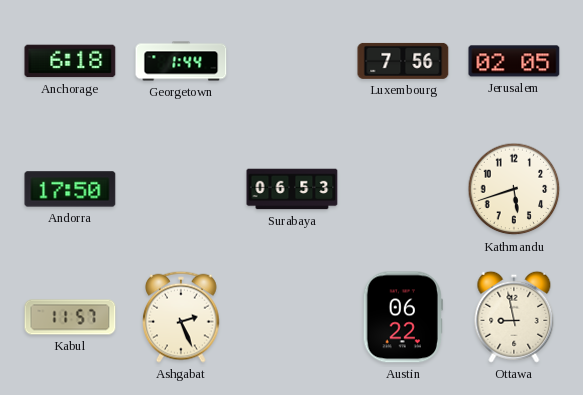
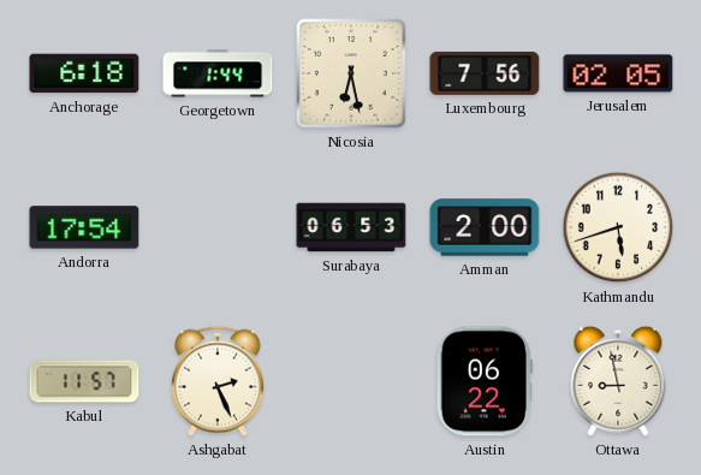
Nicosia: none -> 6:28 (352, 75)
Andorra: 17:50 -> 17:54 (84, 227)
Amman: none -> 2:00 (485, 227)
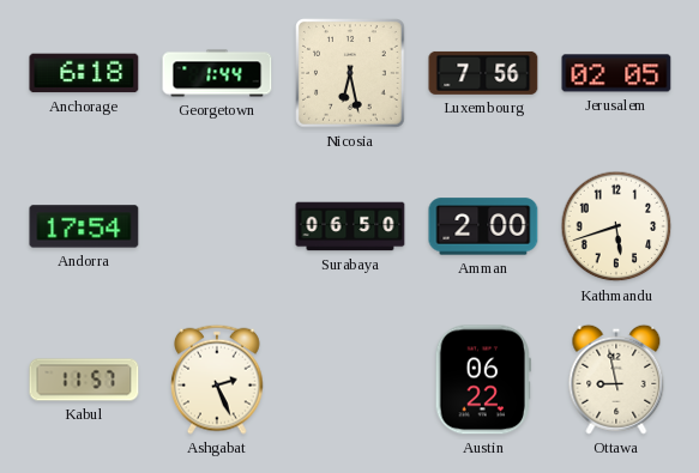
Surabaya: 06:53 -> 06:50 (350, 226)
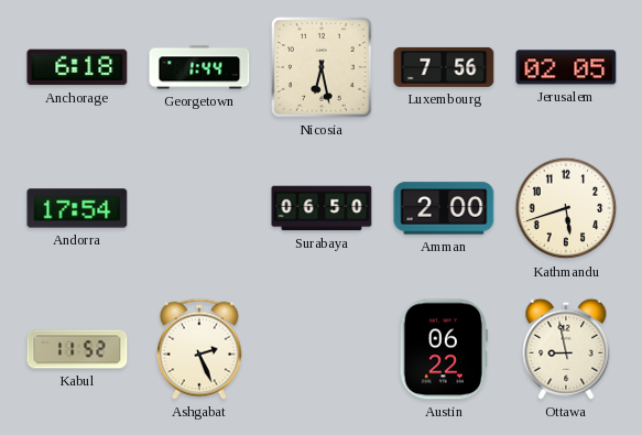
Kabul: 11:57 -> 11:52 (77, 349)
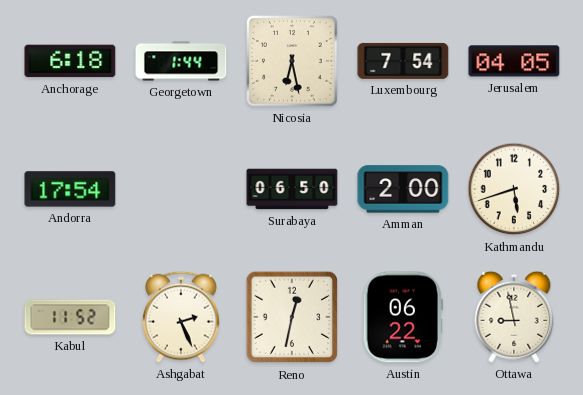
Luxembourg: 7:56 -> 7:54 (403, 61)
Jerusalem: 02:05 -> 04:05 (514, 61)
Reno: none -> 12:32 (292, 317)
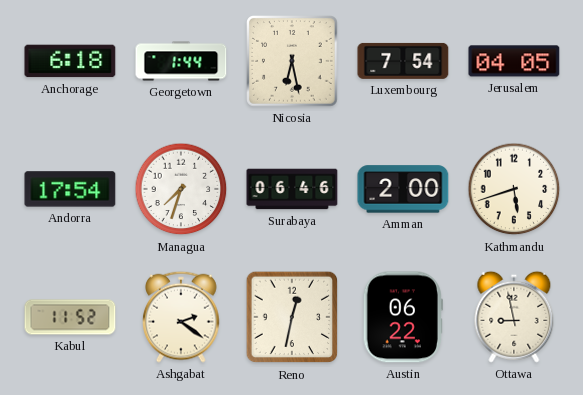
Managua: none -> 7:33 (181, 189)
Surabaya: 06:50 -> 06:46 (292, 189)
Ashgabat: 2:26 -> 2:21 (182, 317)
